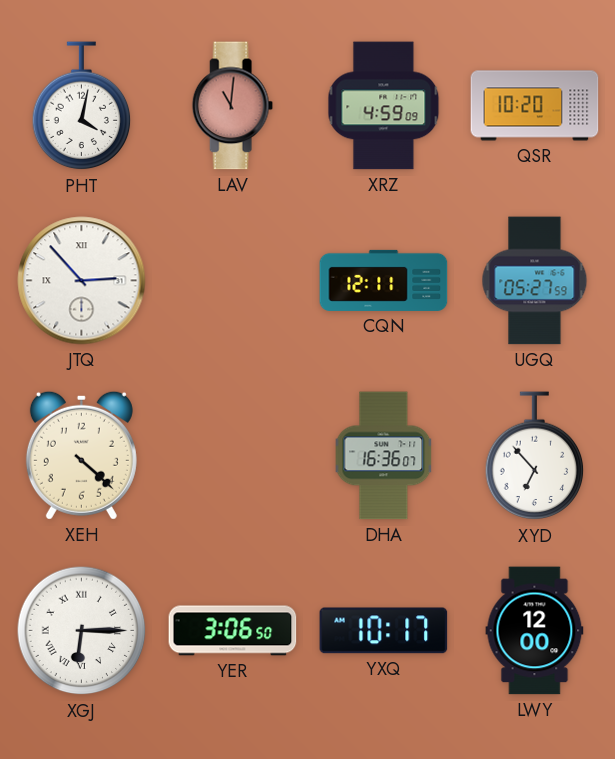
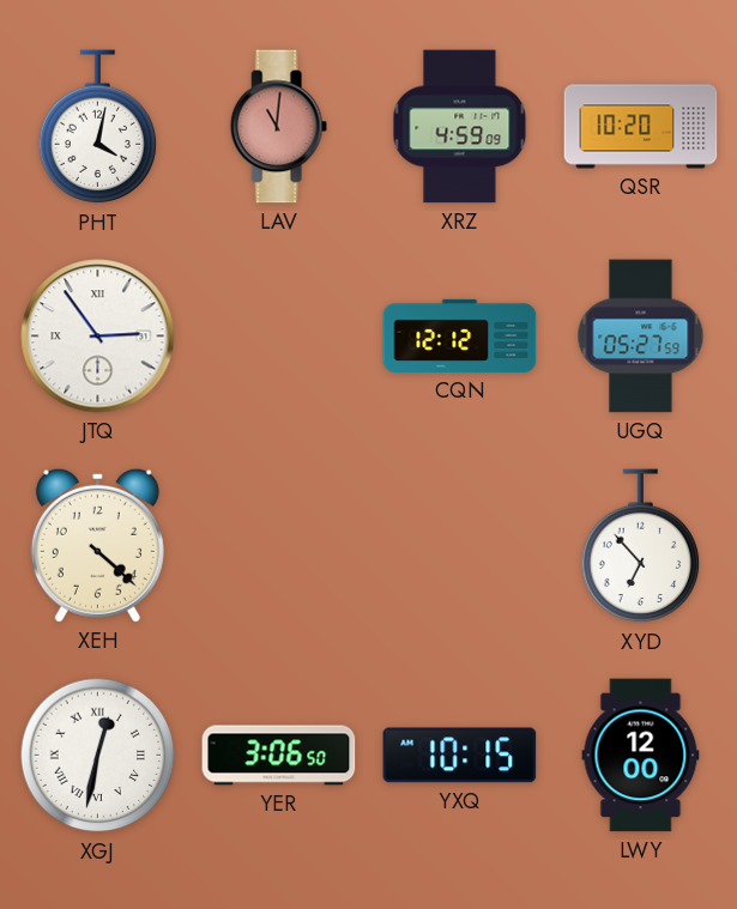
JTQ: 2:53 -> 2:54 (98, 337)
CQN: 12:11 -> 12:12 (460, 335)
DHA: 16:36 -> none (384, 456)
XGJ: 6:15 -> 12:32 (98, 756)
YXQ: 10:17 -> 10:15 (460, 756)
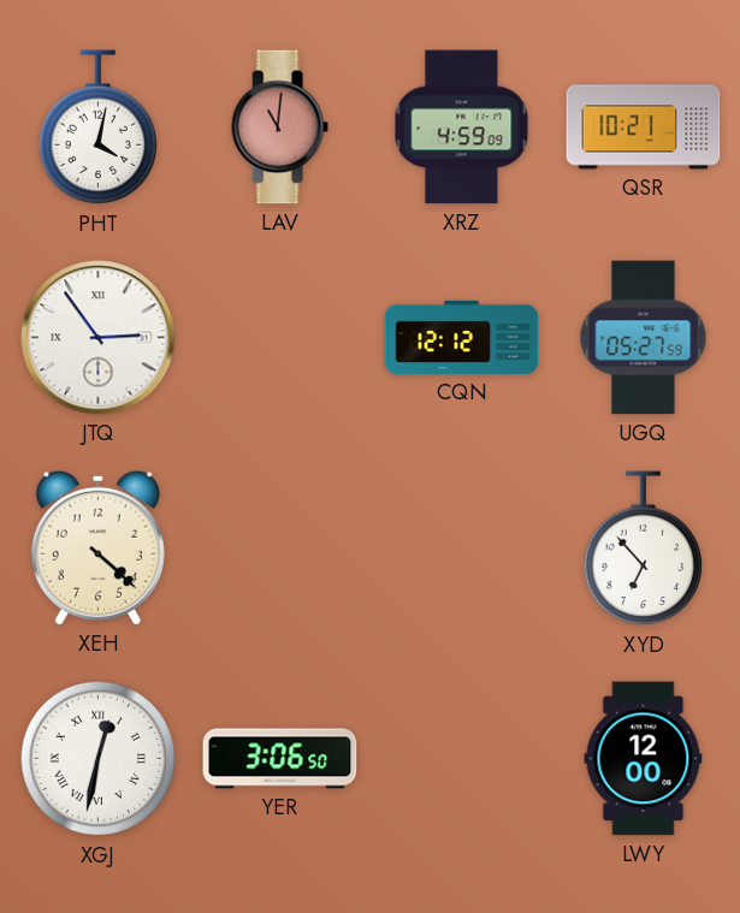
QSR: 10:20 -> 10:21 (644, 128)
YXQ: 10:15 -> none (460, 756)
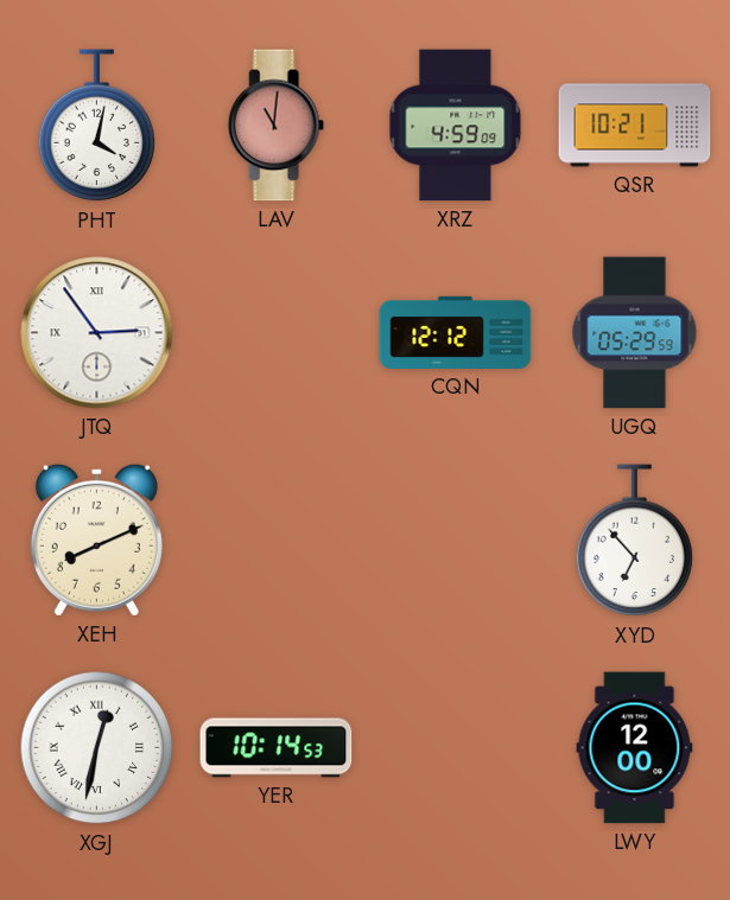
UGQ: 05:27 -> 05:29 (635, 333)
XEH: 4:22 -> 8:11 (96, 540)
YER: 3:06 -> 10:14 (277, 748)
